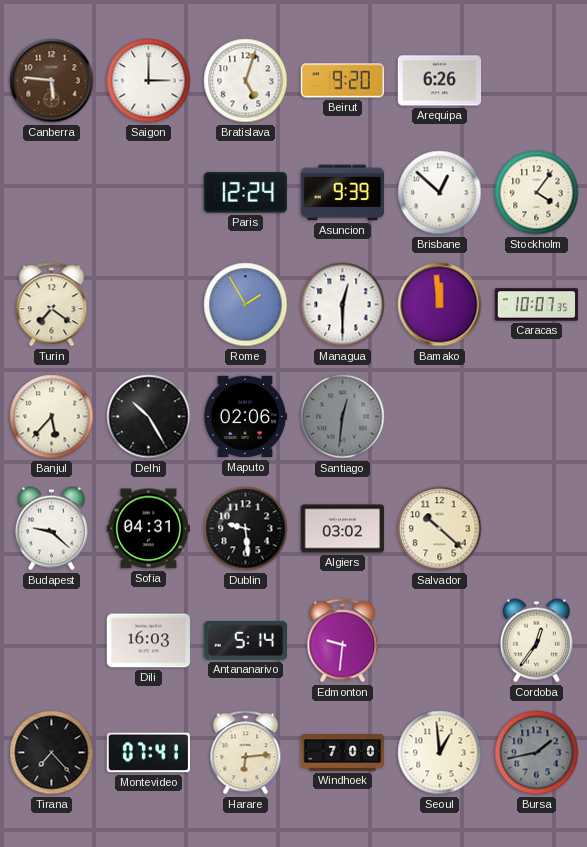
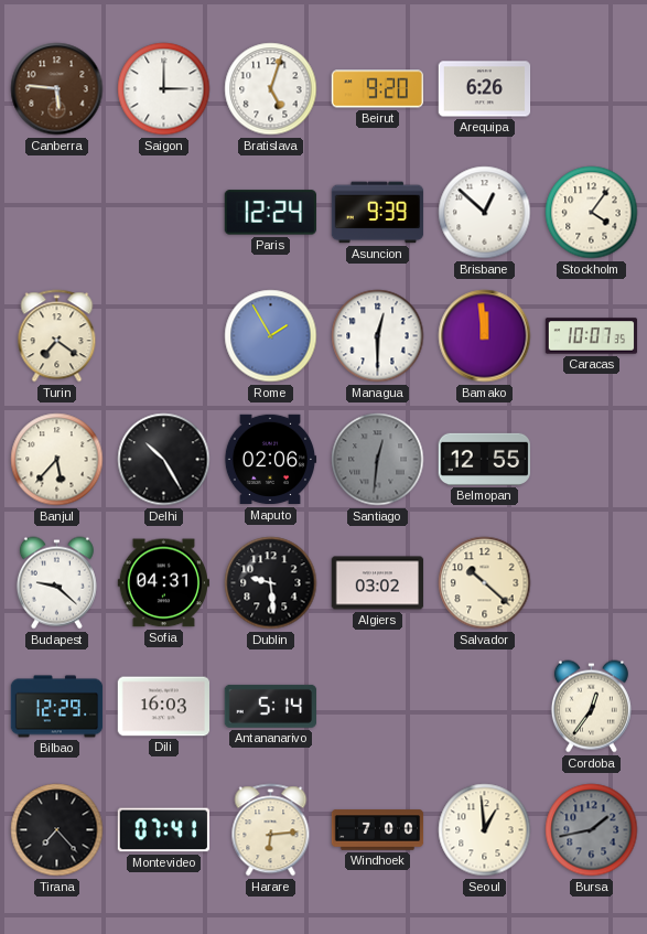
Belmopan: none -> 12:55 (484, 459)
Bilbao: none -> 12:29 (57, 707)
Edmonton: 9:31 -> none (343, 641)
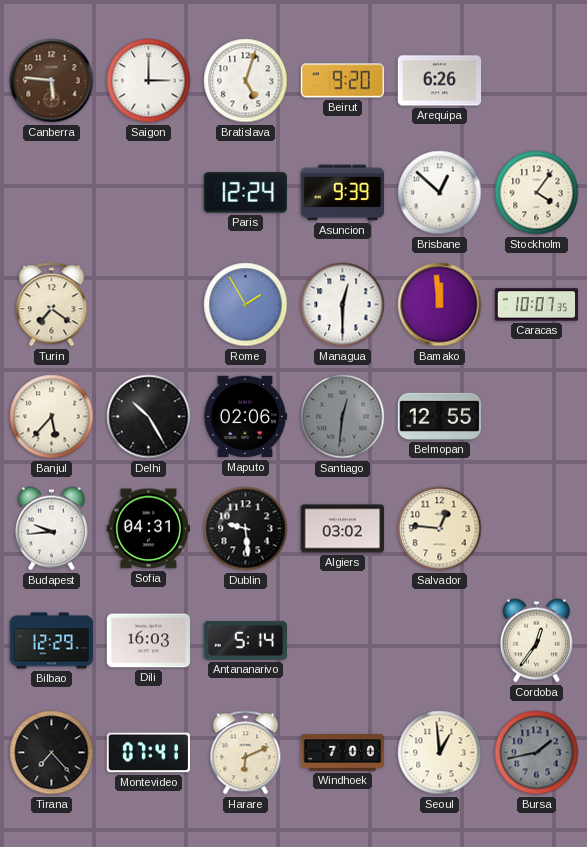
Budapest: 9:22 -> 9:44 (51, 529)
Salvador: 10:22 -> 12:46 (440, 529)
Harare: 6:14 -> 6:11 (246, 753)
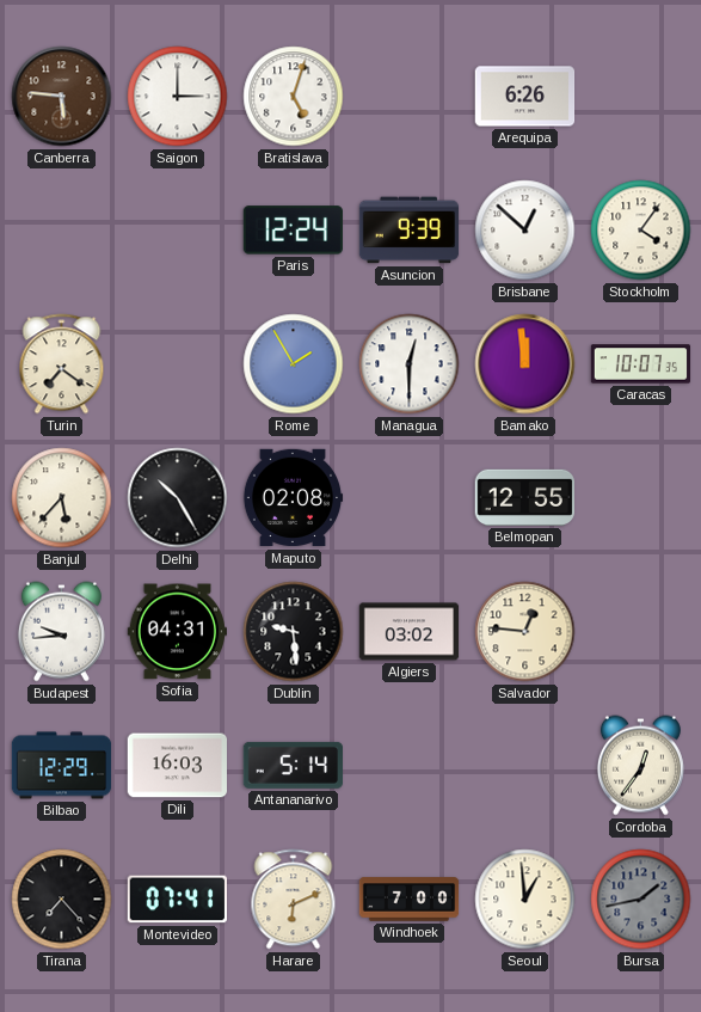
Beirut: 9:20 -> none (342, 81)
Maputo: 02:06 -> 02:08 (293, 498)
Santiago: 12:31 -> none (343, 417)
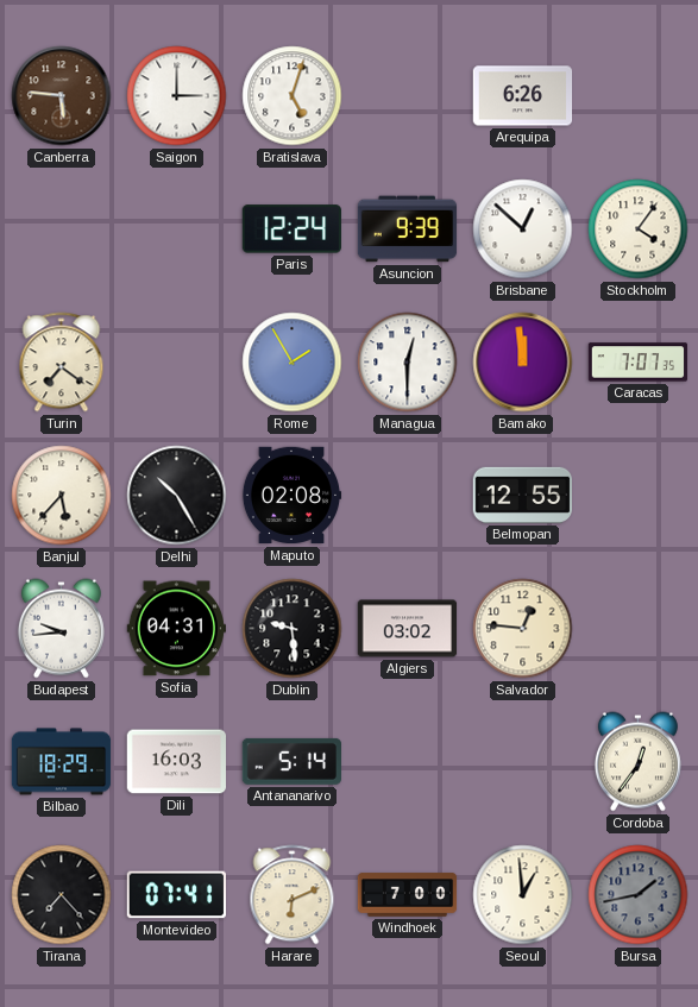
Caracas: 10:07 -> 7:07 (639, 363)
Bilbao: 12:29 -> 18:29 (62, 762)
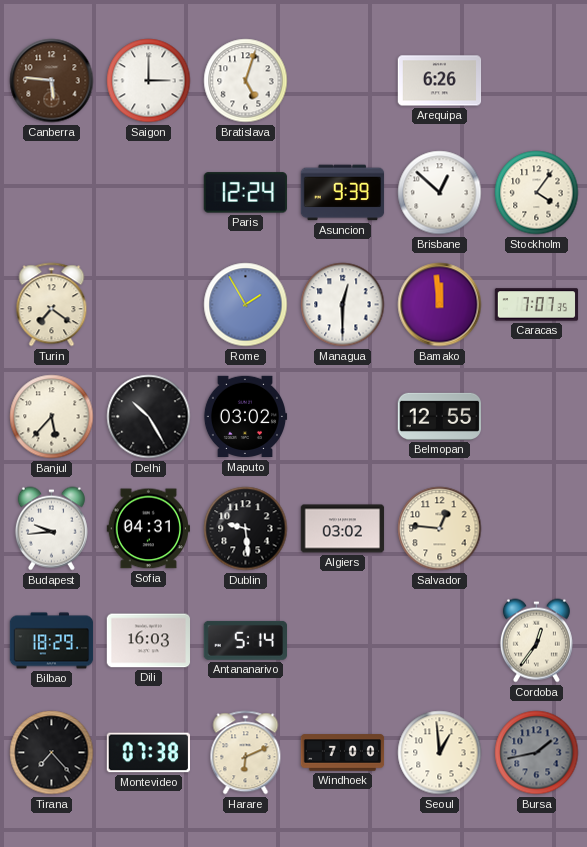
Maputo: 02:08 -> 03:02 (245, 417)
Montevideo: 07:41 -> 07:38 (148, 753)
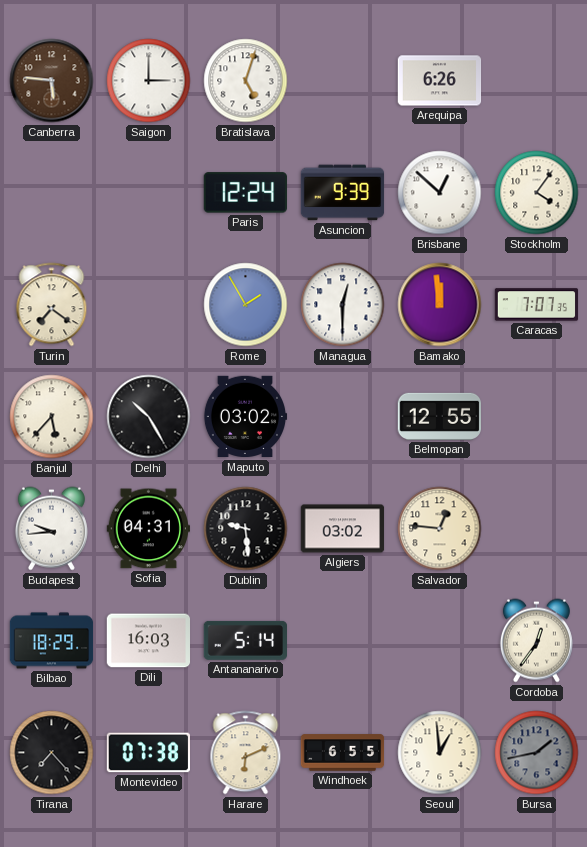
Windhoek: 7:00 -> 6:55 (343, 753)
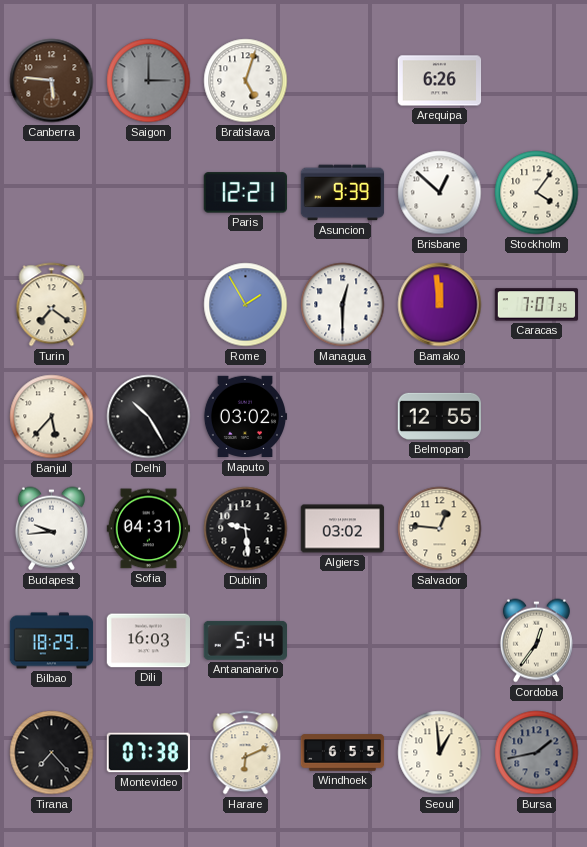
Saigon dial: white -> grey (149, 81)
Paris: 12:24 -> 12:21 (245, 193)
